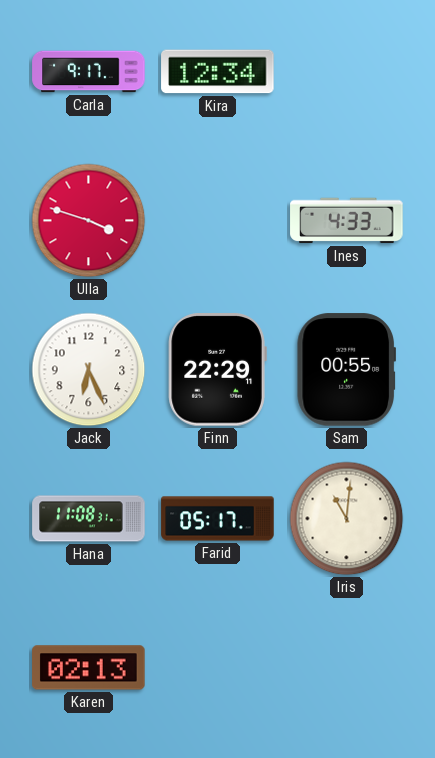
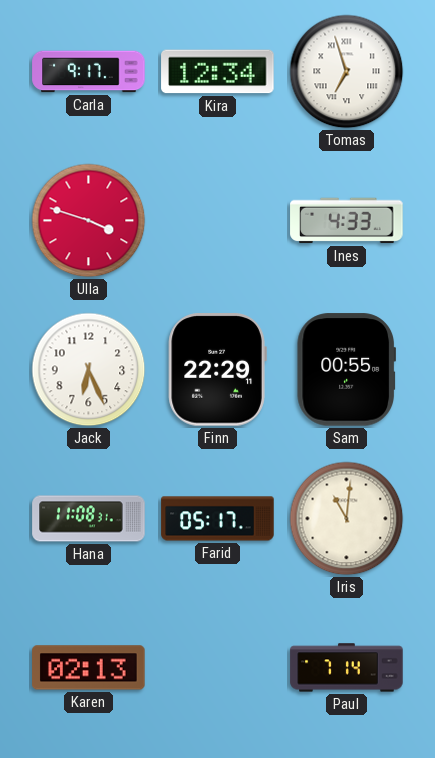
Tomas: none -> 6:57 (347, 72)
Paul: none -> 7:14 (347, 668)
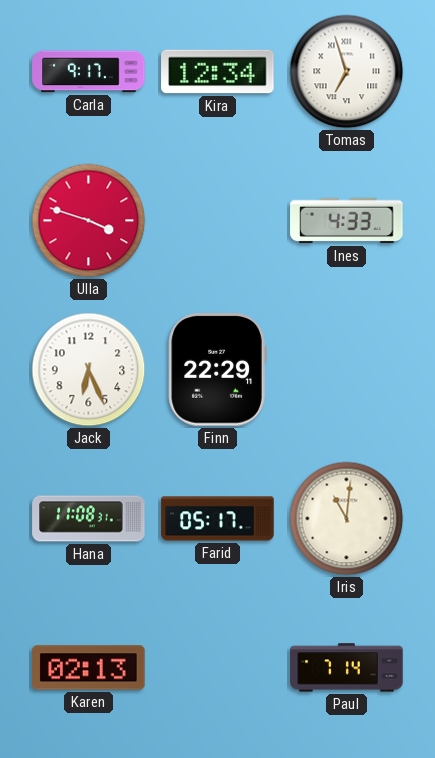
Sam: 00:55 -> none (346, 370)
